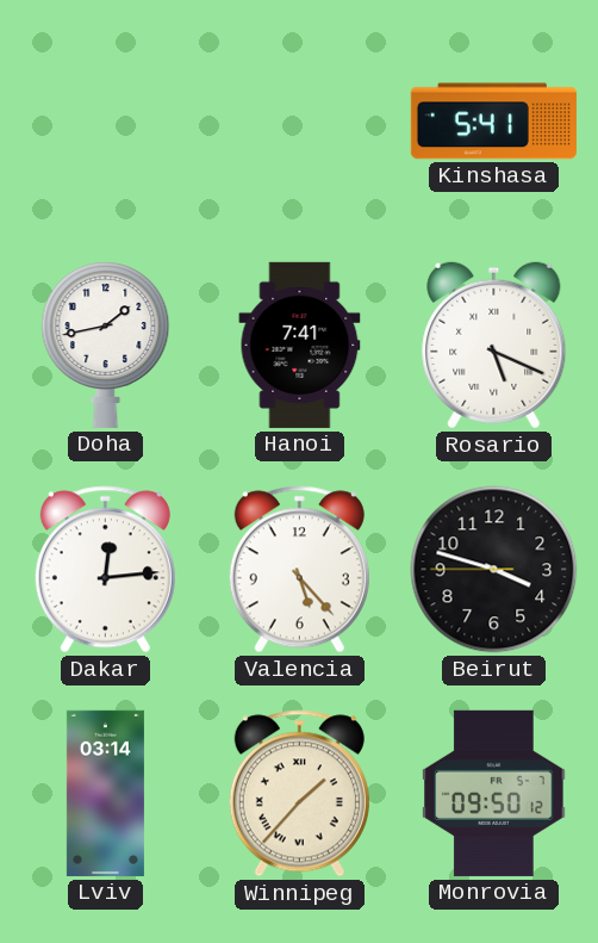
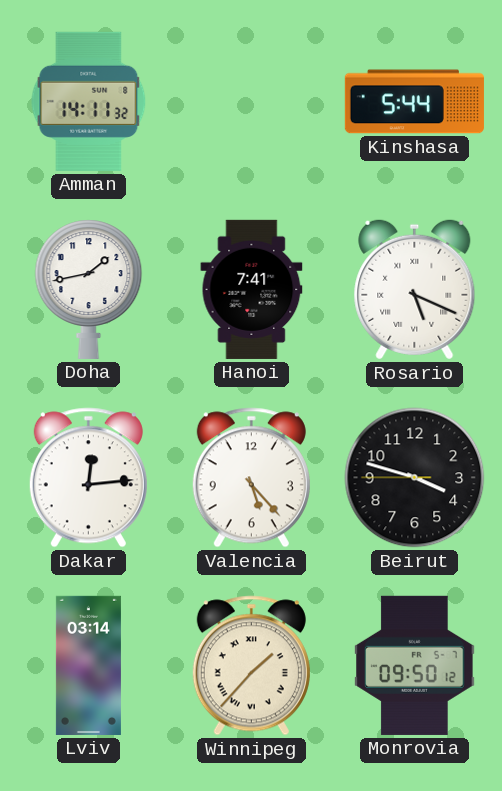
Amman: none -> 14:11 (89, 101)
Kinshasa: 5:41 -> 5:44 (414, 102)
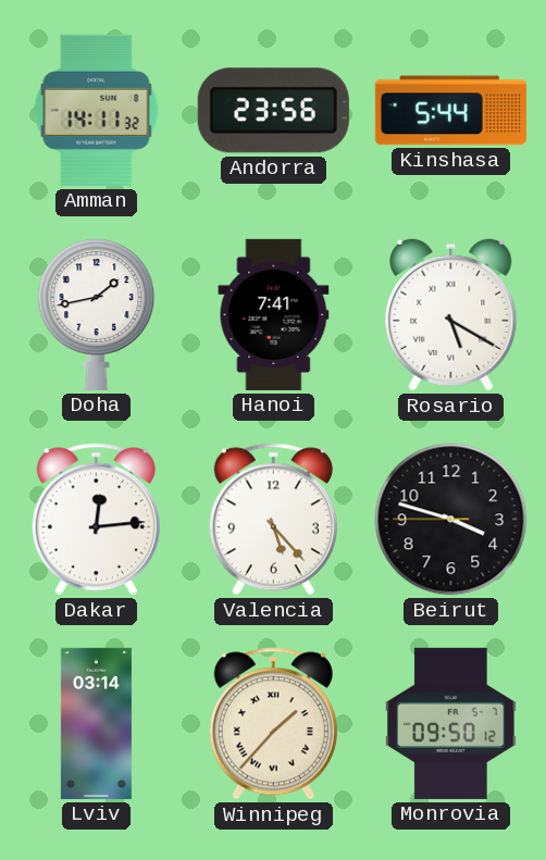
Andorra: none -> 23:56 (273, 111)
Rosario: 5:19 -> 5:20 (451, 315)
